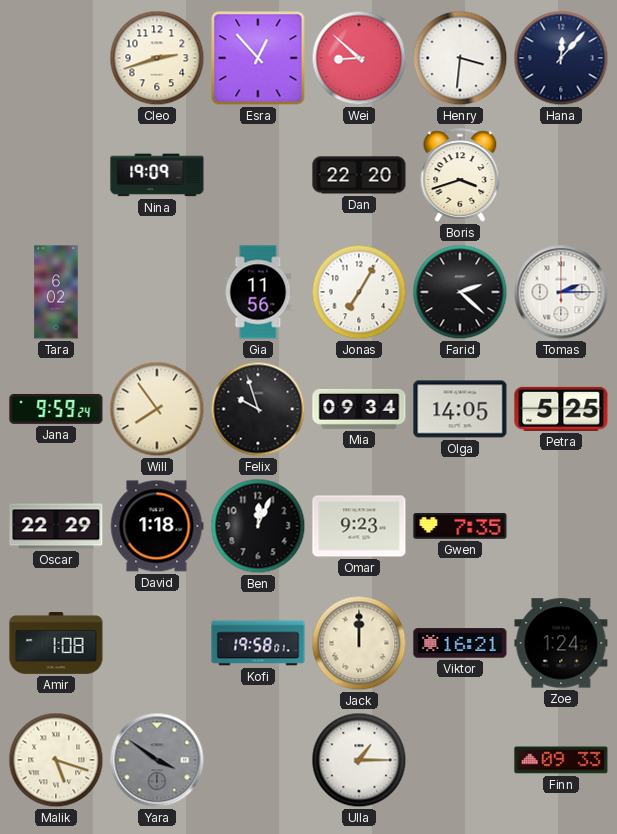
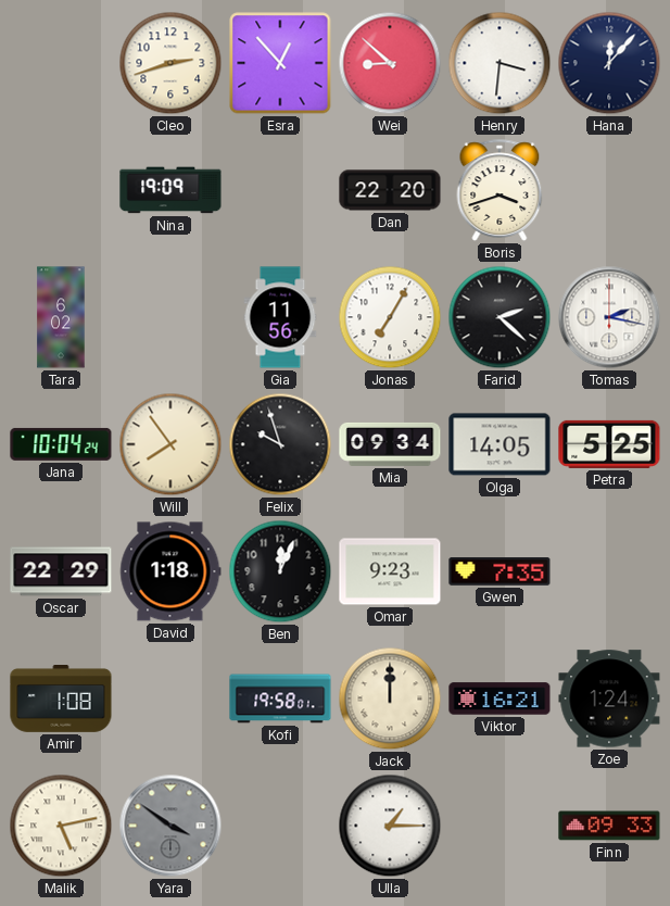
Tomas: 2:15 -> 2:17 (609, 317)
Jana: 9:59 -> 10:04 (61, 444)
Malik: 5:18 -> 5:13 (61, 826)
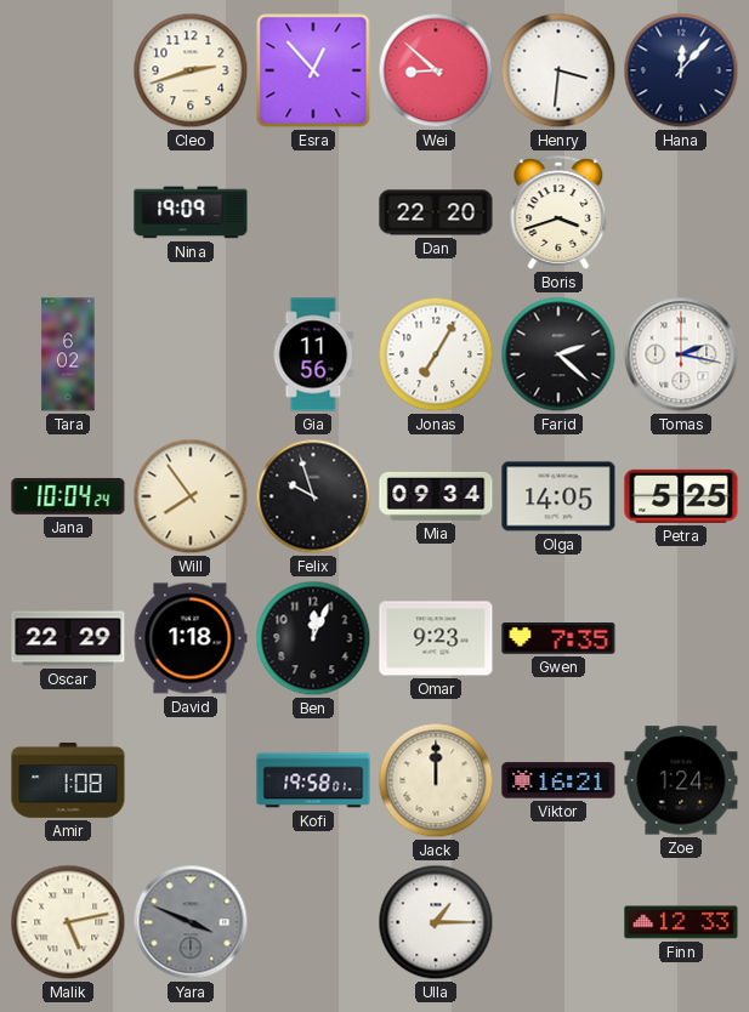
Yara: 3:51 -> 3:49 (191, 922)
Finn: 09:33 -> 12:33 (681, 922)
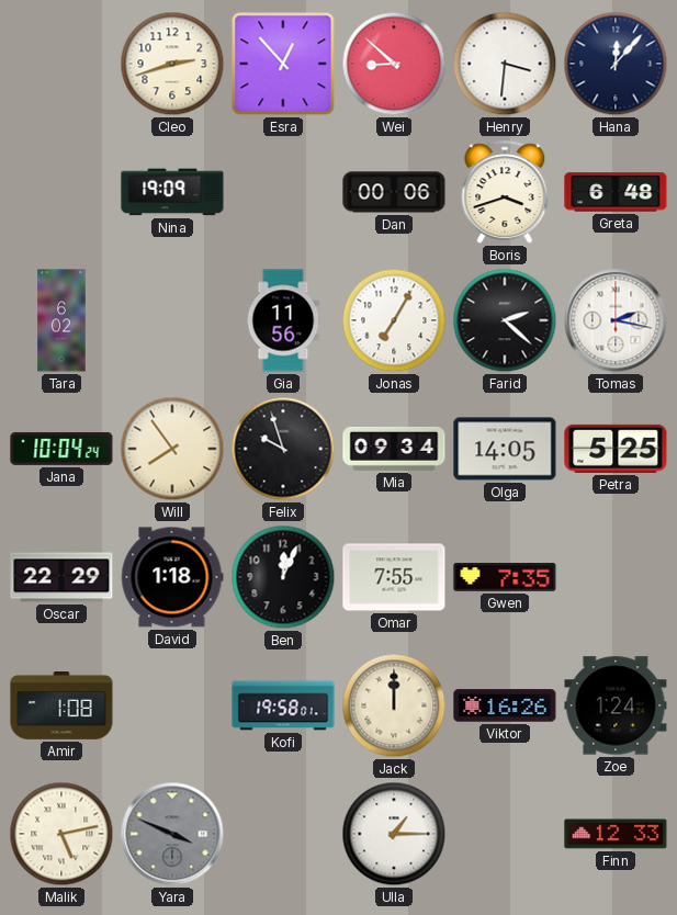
Dan: 22:20 -> 00:06 (394, 192)
Greta: none -> 6:48 (616, 192)
Omar: 9:23 -> 7:55 (394, 577)
Viktor: 16:21 -> 16:26 (505, 705)
